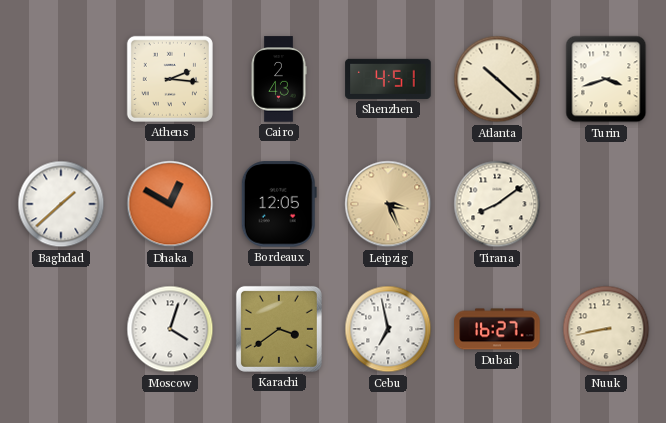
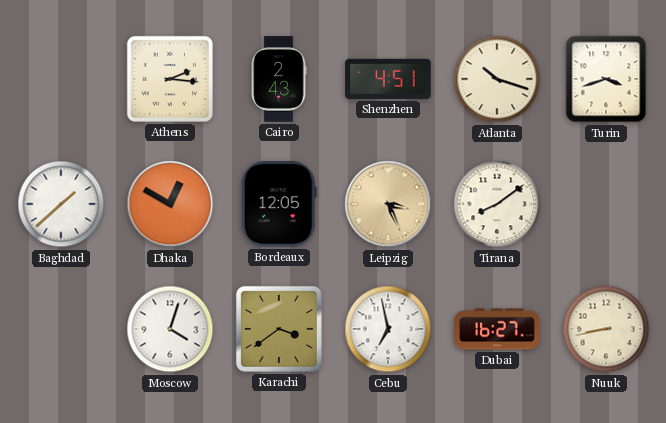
Atlanta: 10:22 -> 10:18 (497, 79)
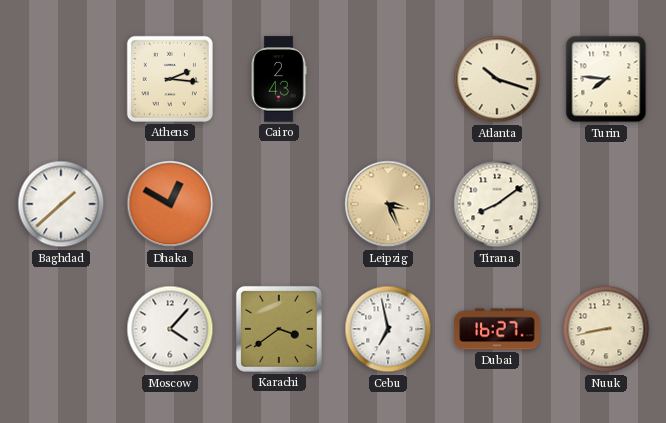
Shenzhen: 4:51 -> none (388, 79)
Turin: 3:42 -> 7:46 (606, 79)
Bordeaux: 12:05 -> none (279, 204)
Moscow: 4:03 -> 4:07 (170, 329)
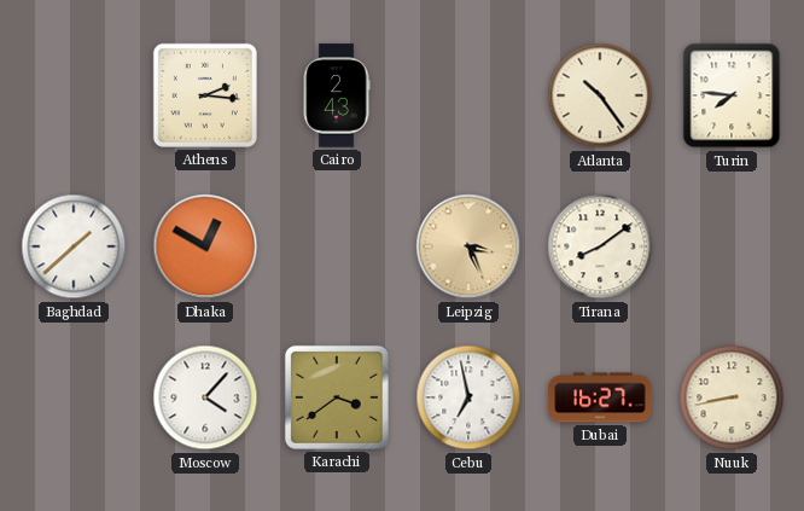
Atlanta: 10:18 -> 10:24 (600, 95)
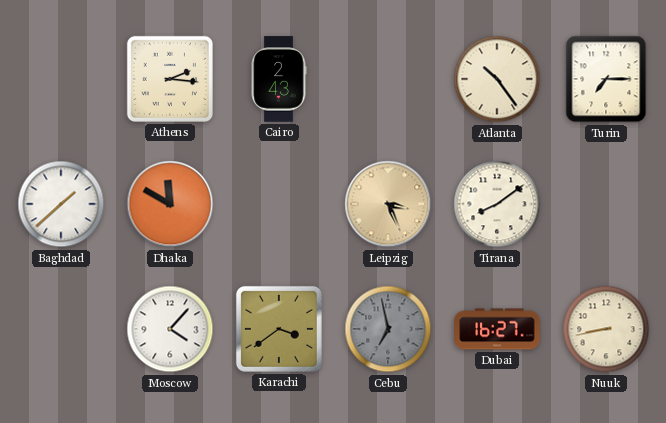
Turin: 7:46 -> 7:15 (606, 79)
Dhaka: 12:50 -> 11:50 (170, 204)
Cebu dial: white -> grey (388, 329)
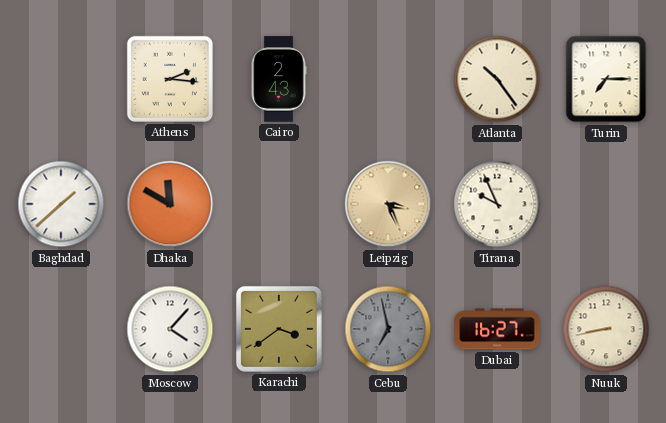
Tirana: 8:09 -> 9:56 (497, 204)
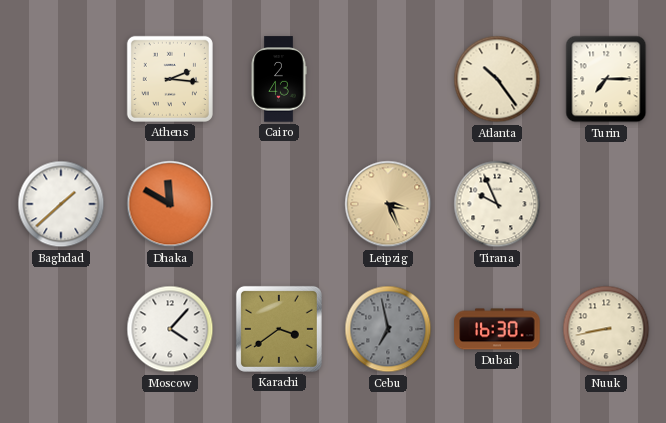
Dubai: 16:27 -> 16:30 (497, 329)
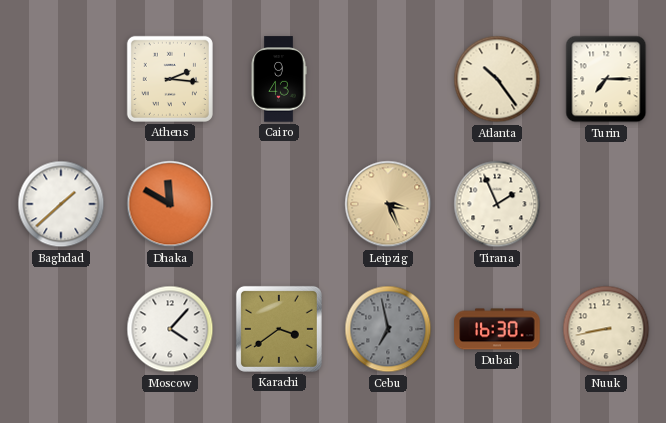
Cairo: 2:43 -> 9:43 (279, 79)
Tirana: 9:56 -> 1:56 (497, 204)
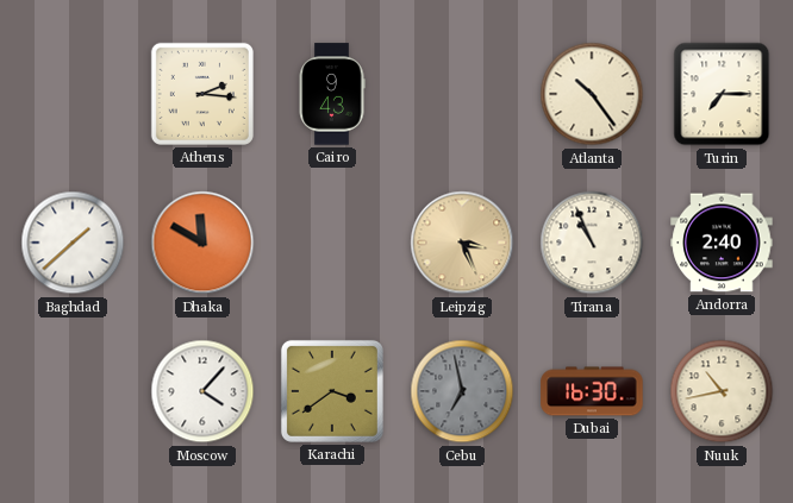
Tirana: 1:56 -> 10:56 (592, 243)
Andorra: none -> 2:40 (722, 243)
Nuuk: 8:43 -> 10:43 (722, 391)
